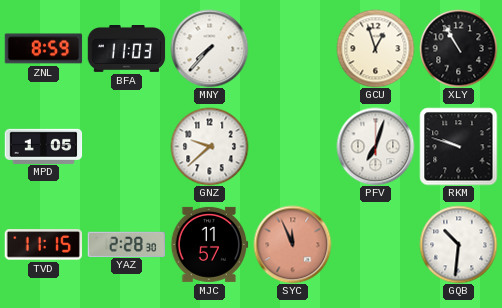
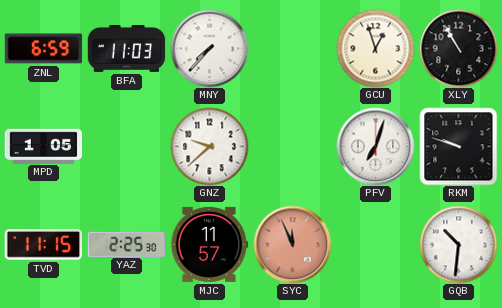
ZNL: 8:59 -> 6:59 (43, 49)
YAZ: 2:28 -> 2:25 (126, 244)
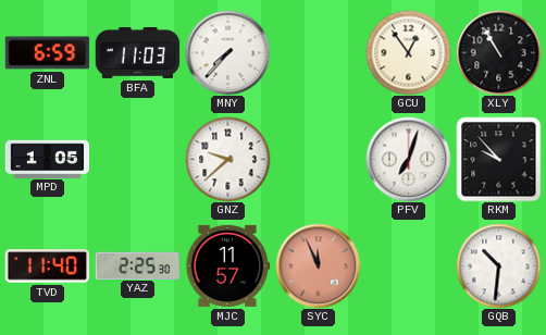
GCU: 12:57 -> 12:54 (408, 52)
RKM: 9:48 -> 9:53 (498, 159)
TVD: 11:15 -> 11:40 (47, 266)
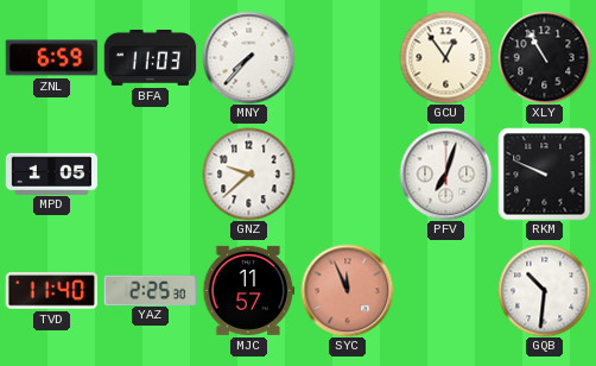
RKM: 9:53 -> 9:49 (544, 173)
